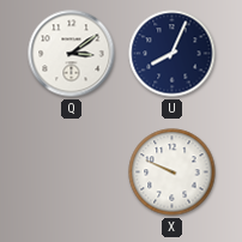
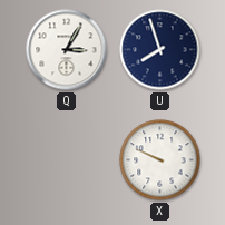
Q: 3:09 -> 3:05 (67, 50)
U: 8:04 -> 7:57 (160, 50)
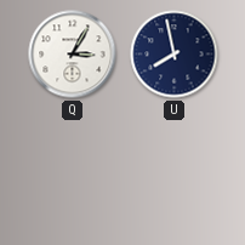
U: 7:57 -> 7:58 (175, 55)
X: 9:49 -> none (160, 160)
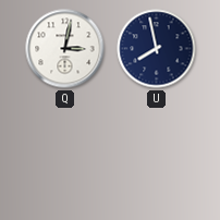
Q: 3:05 -> 3:02 (65, 49)
